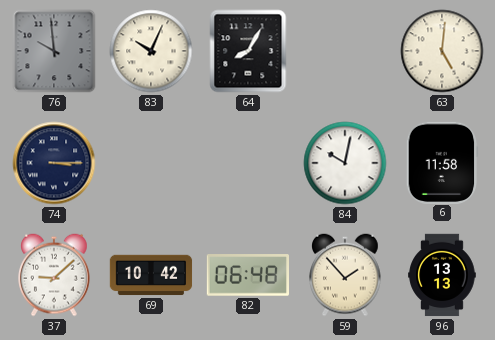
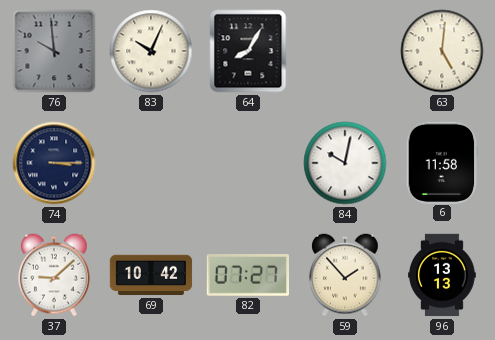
82: 06:48 -> 07:27 (247, 275)
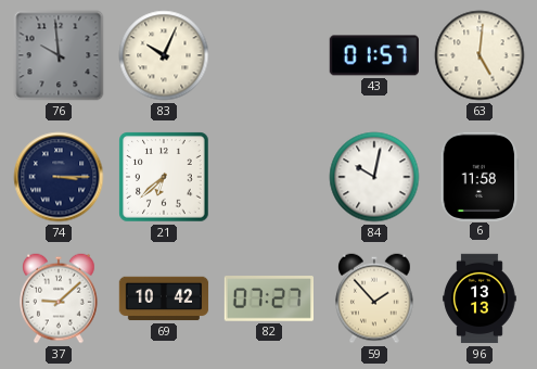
64: 8:05 -> none (248, 51)
43: none -> 01:57 (373, 55)
21: none -> 6:38 (164, 177)
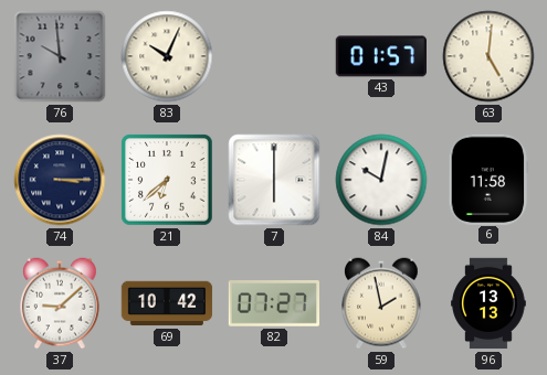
7: none -> 6:00 (274, 180)
59: 1:53 -> 1:58 (382, 303)
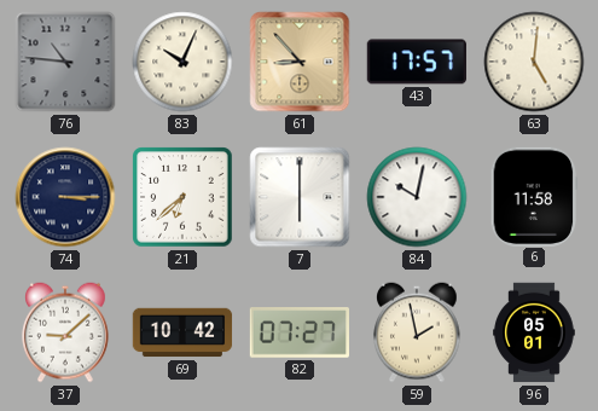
76: 9:59 -> 10:46 (65, 62)
61: none -> 8:53 (300, 62)
43: 01:57 -> 17:57 (416, 62)
96: 13:13 -> 05:01 (534, 332)
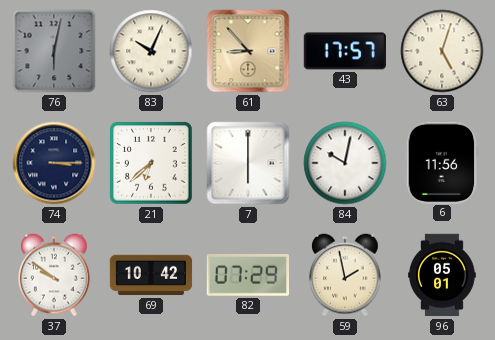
76: 10:46 -> 6:02 (54, 51)
63: 5:01 -> 5:03 (442, 51)
6: 11:58 -> 11:56 (442, 162)
37: 9:08 -> 9:51 (55, 275)
82: 07:27 -> 07:29 (247, 275)
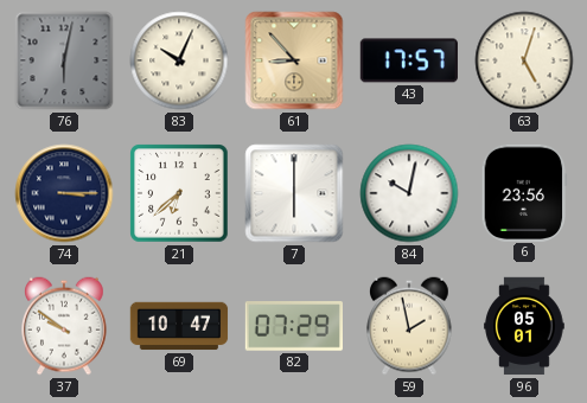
6: 11:56 -> 23:56 (524, 192)
69: 10:42 -> 10:47 (179, 326)
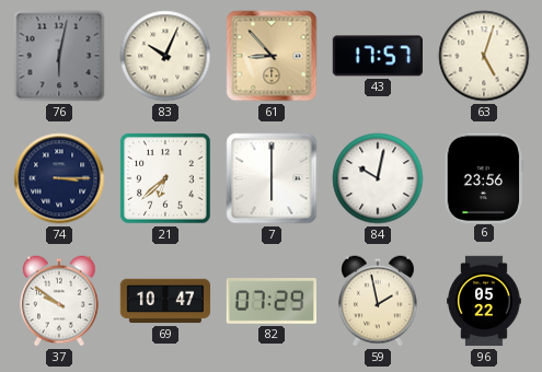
96: 05:01 -> 05:22 (484, 301)
